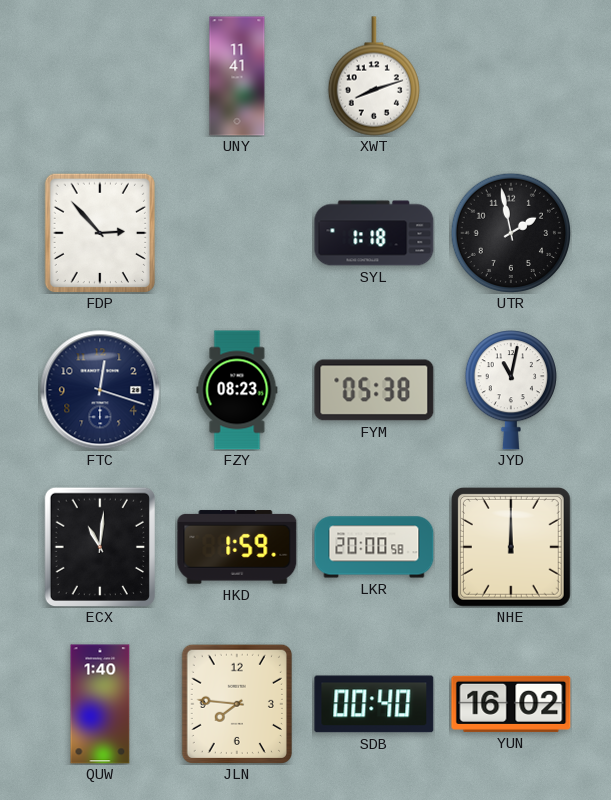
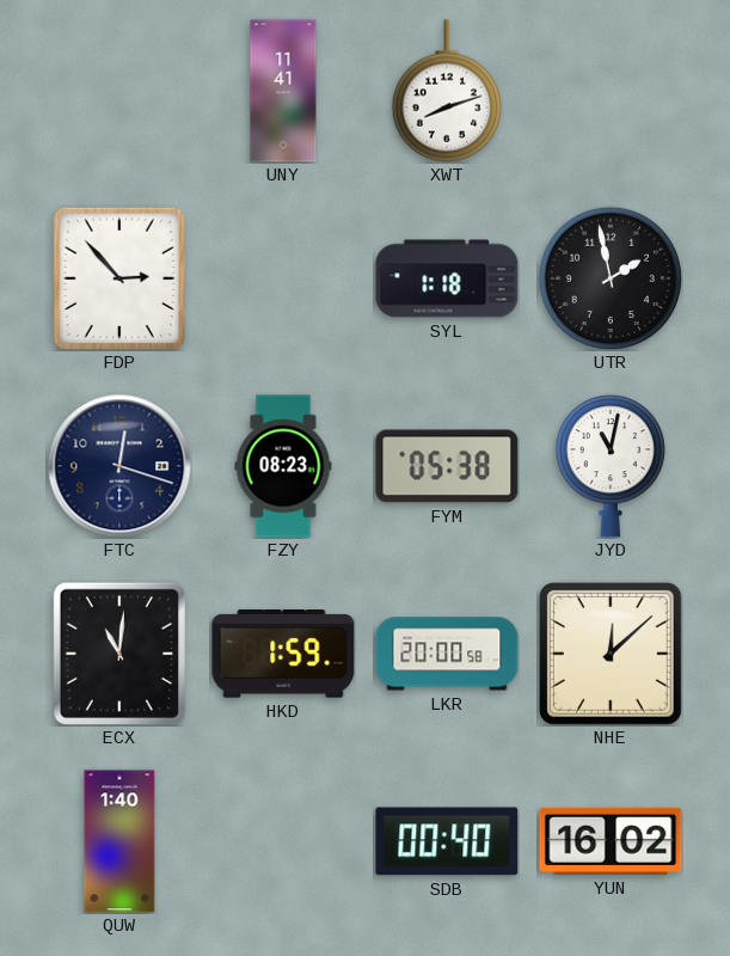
NHE: 12:00 -> 12:08 (611, 654)
JLN: 7:46 -> none (237, 703)
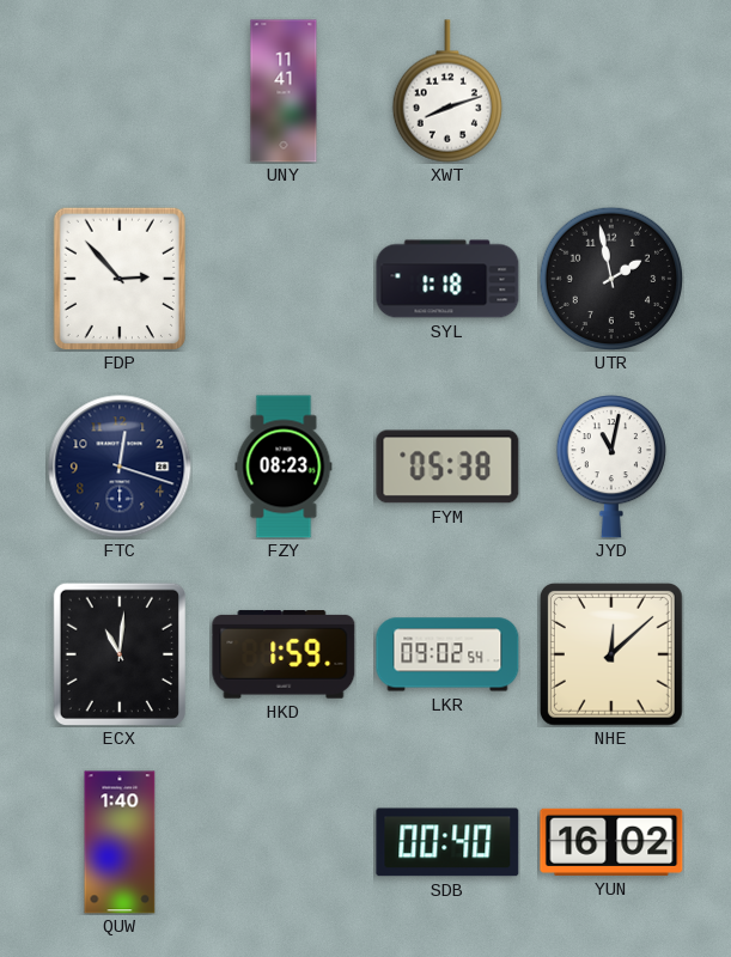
LKR: 20:00 -> 09:02 (447, 654)
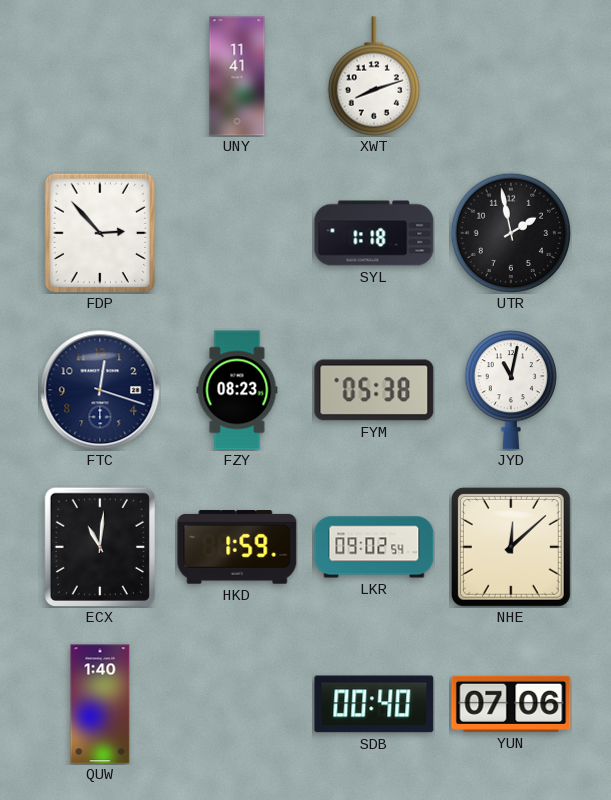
YUN: 16:02 -> 07:06 (511, 704)
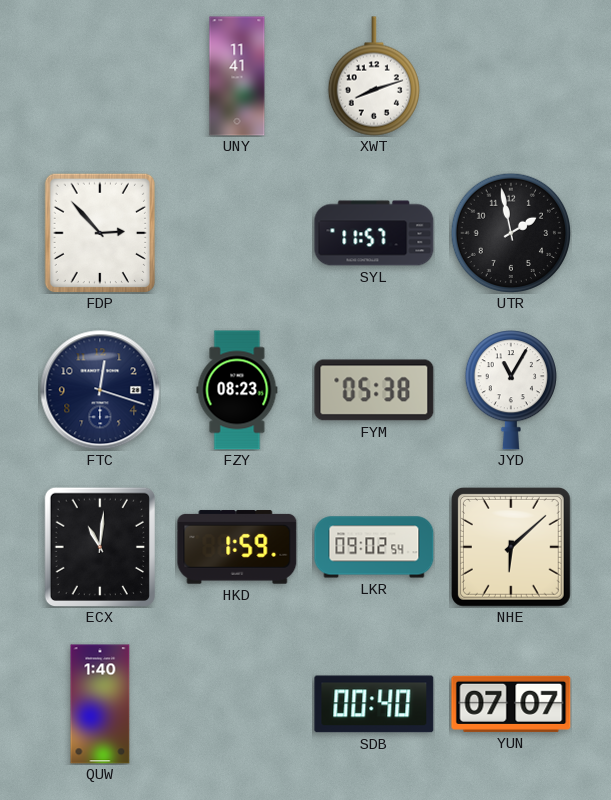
SYL: 1:18 -> 11:57 (374, 233)
JYD: 11:02 -> 11:05 (511, 390)
NHE: 12:08 -> 6:08 (511, 547)
YUN: 07:06 -> 07:07 (511, 704)
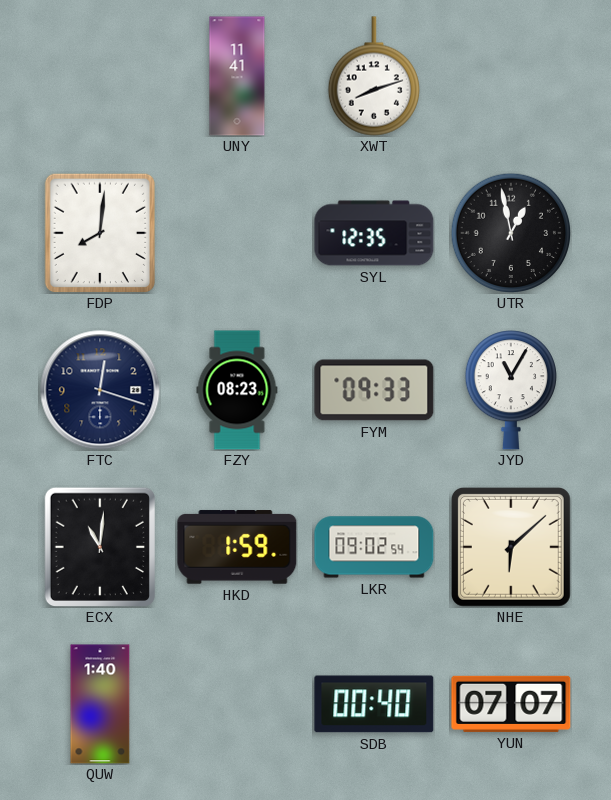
FDP: 2:53 -> 8:01 (100, 232)
SYL: 11:57 -> 12:35 (374, 233)
UTR: 1:58 -> 12:58 (510, 232)
FYM: 05:38 -> 09:33 (374, 390)
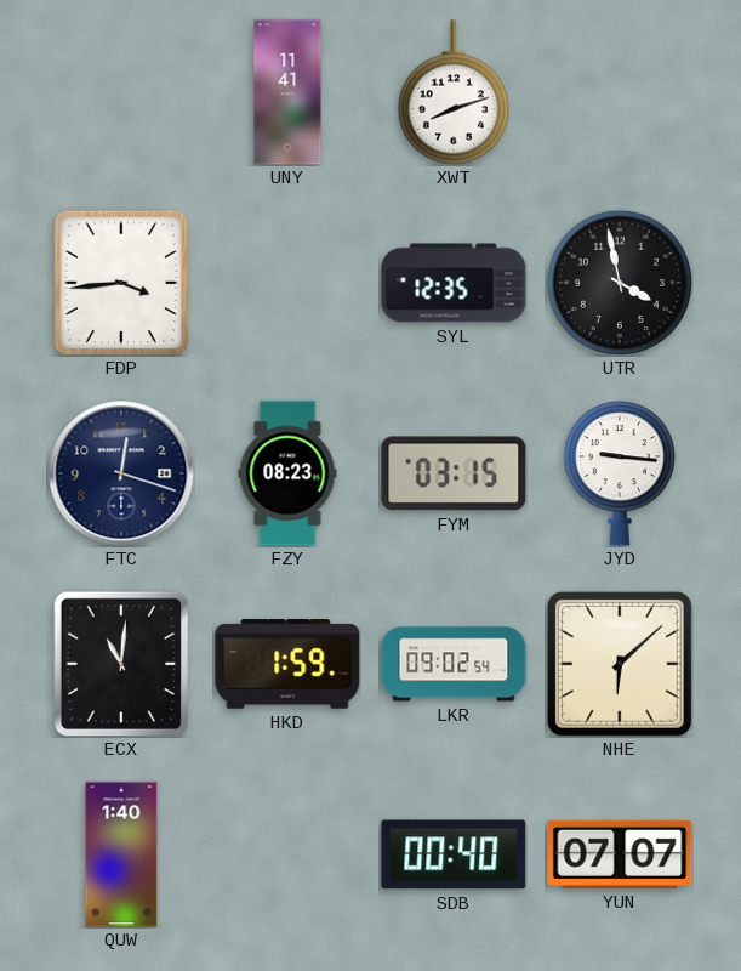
FDP: 8:01 -> 3:44 (121, 282)
UTR: 12:58 -> 3:58 (619, 282)
FYM: 09:33 -> 03:15 (454, 473)
JYD: 11:05 -> 9:16 (620, 473)
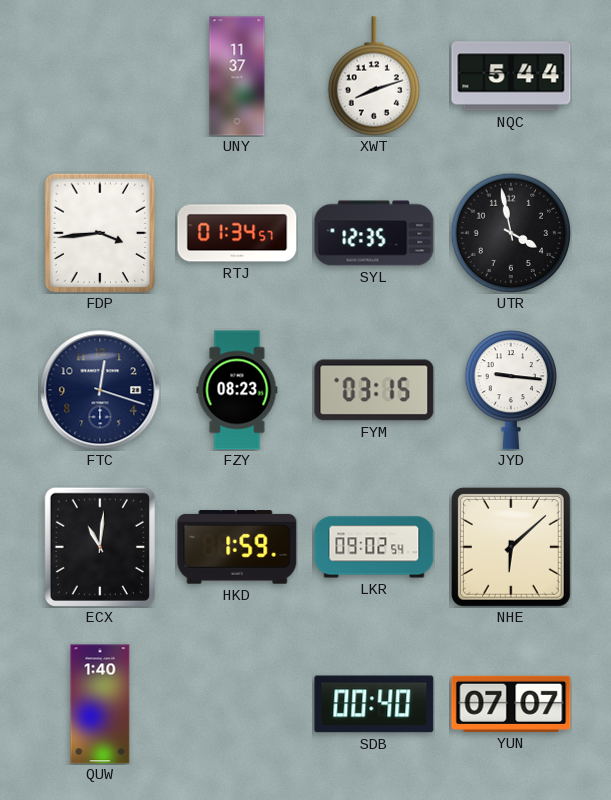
UNY: 11:41 -> 11:37 (237, 76)
NQC: none -> 5:44 (511, 76)
RTJ: none -> 01:34 (237, 233)
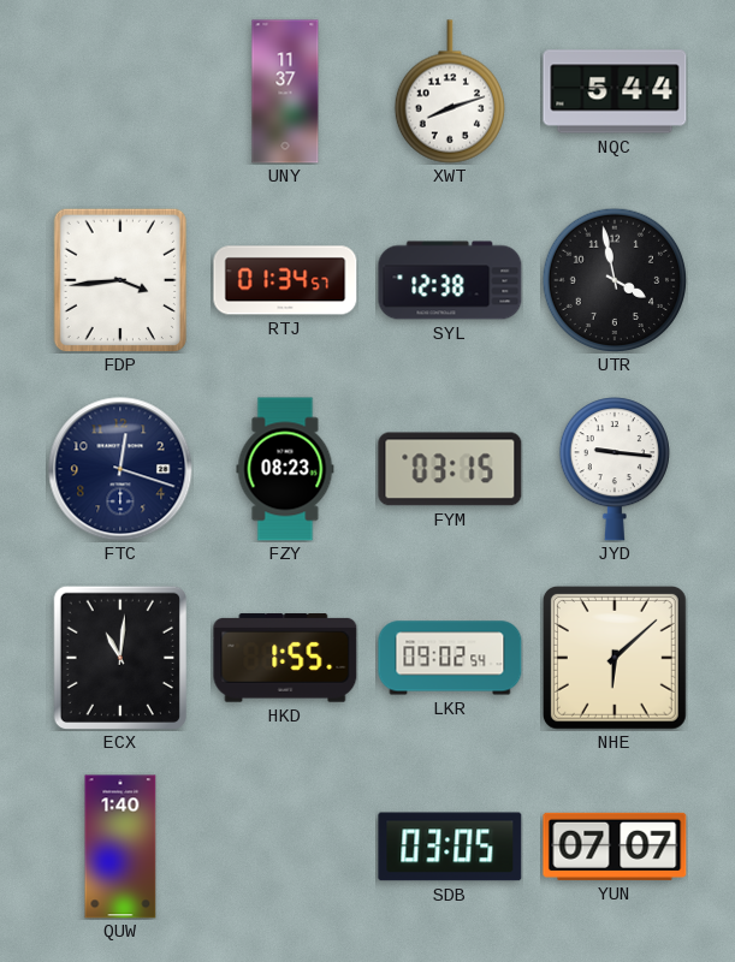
SYL: 12:35 -> 12:38 (450, 280)
HKD: 1:59 -> 1:55 (285, 658)
SDB: 00:40 -> 03:05 (450, 847)
